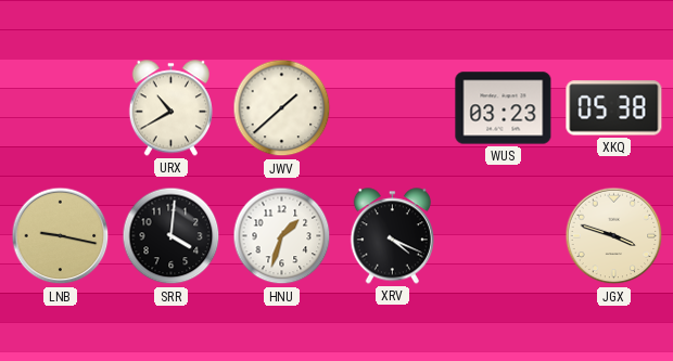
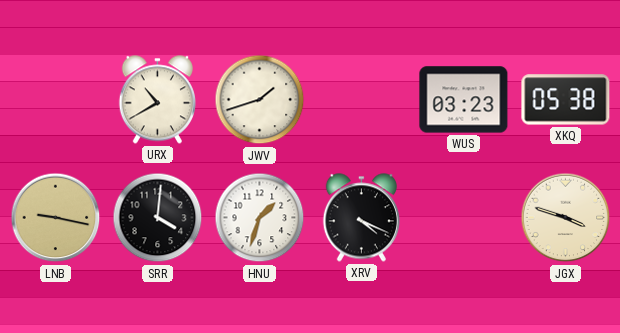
JWV: 1:38 -> 1:42 (260, 100)
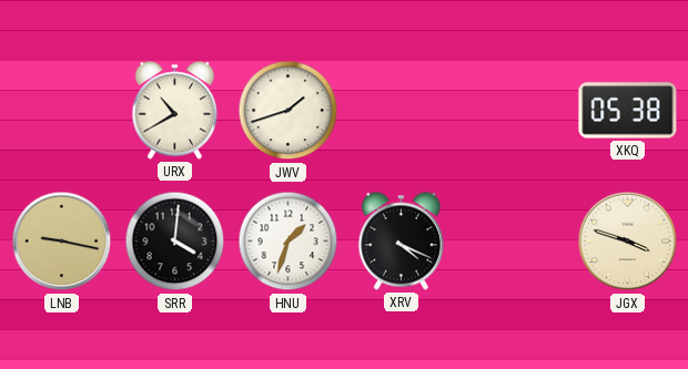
WUS: 03:23 -> none (464, 100)
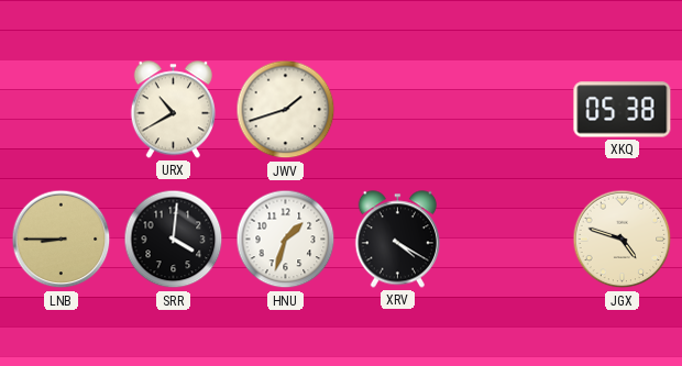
LNB: 9:17 -> 8:45 (62, 240)
XRV: 4:19 -> 4:20 (397, 240)
JGX: 3:48 -> 4:48 (623, 240)
